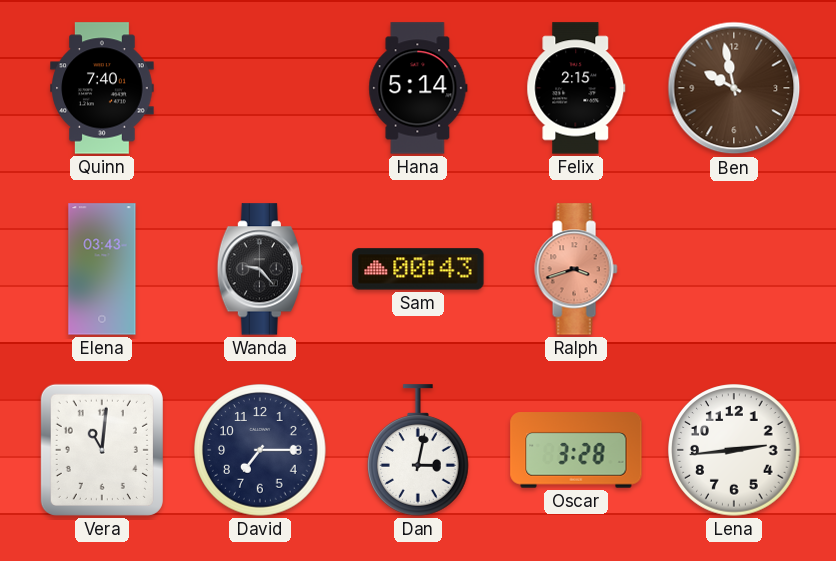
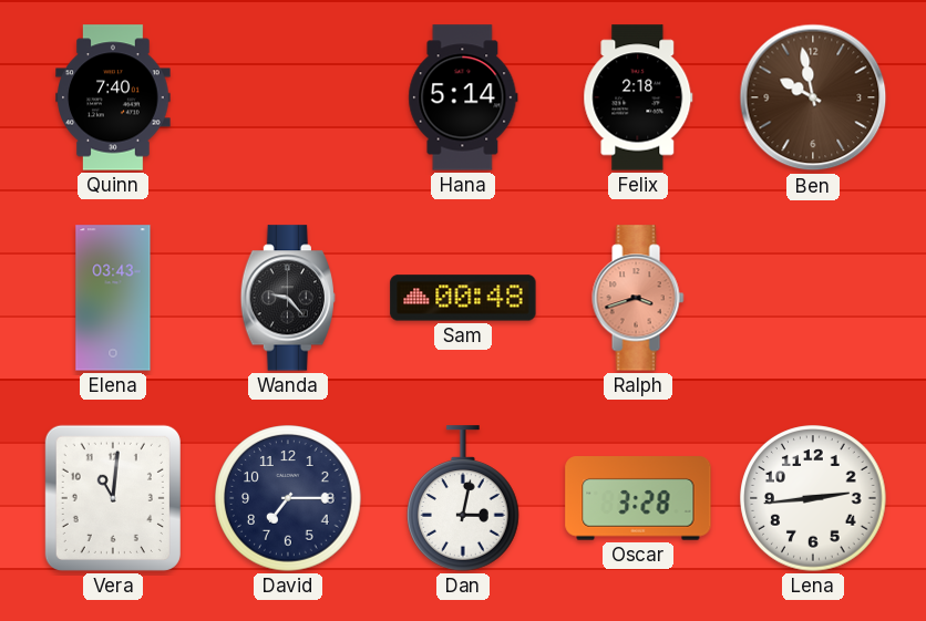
Felix: 2:15 -> 2:18 (638, 97)
Sam: 00:43 -> 00:48 (463, 298)
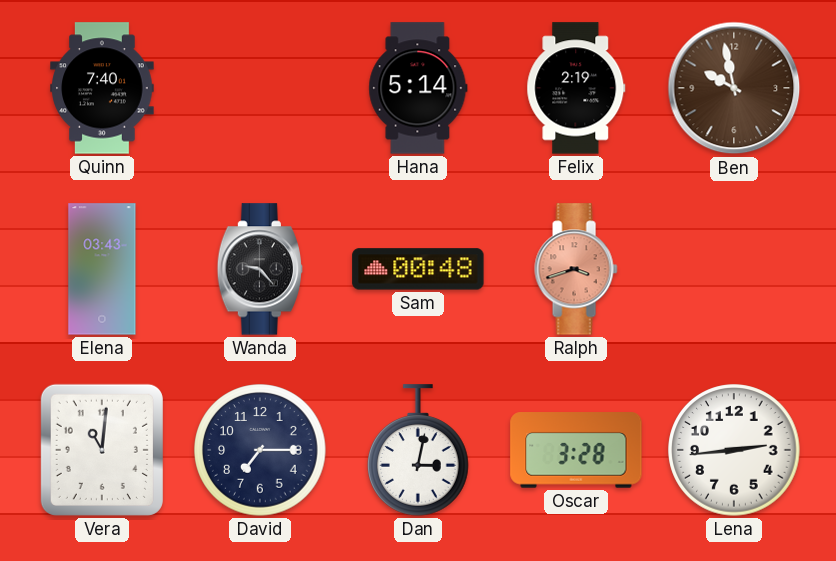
Felix: 2:18 -> 2:19 (576, 88)
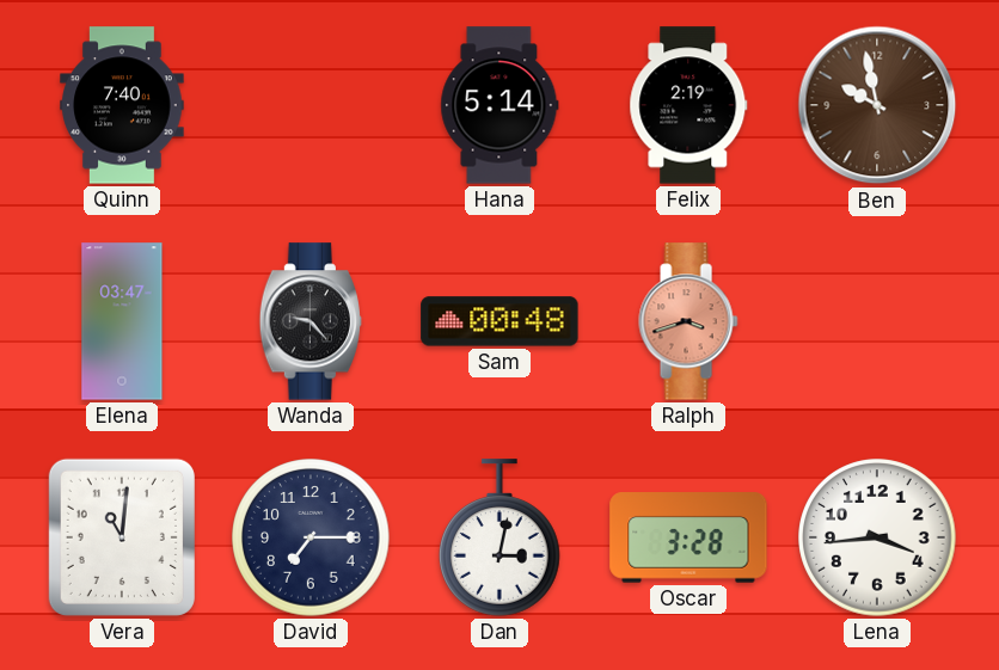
Elena: 03:43 -> 03:47 (122, 321)
Lena: 2:44 -> 3:44 (877, 537)
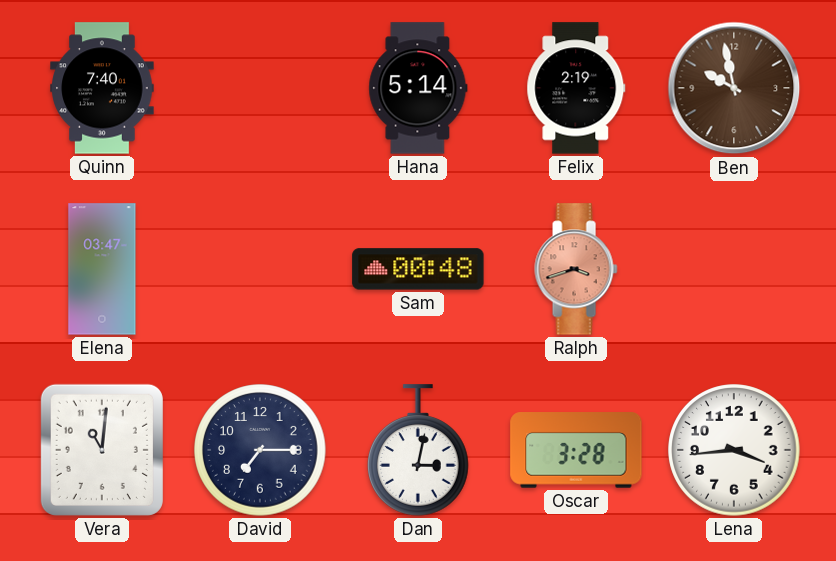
Wanda: 9:23 -> none (309, 321)
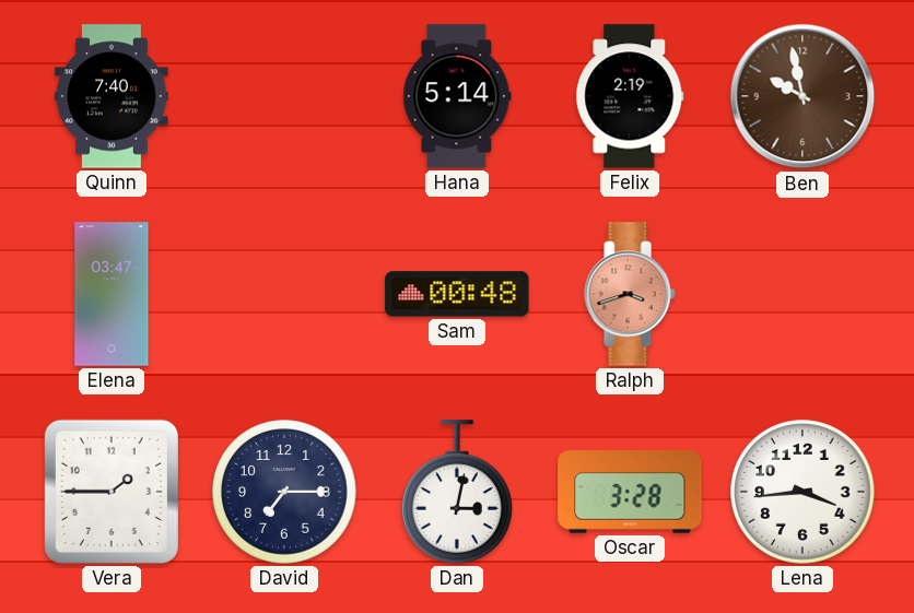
Vera: 11:01 -> 1:45 (112, 492)
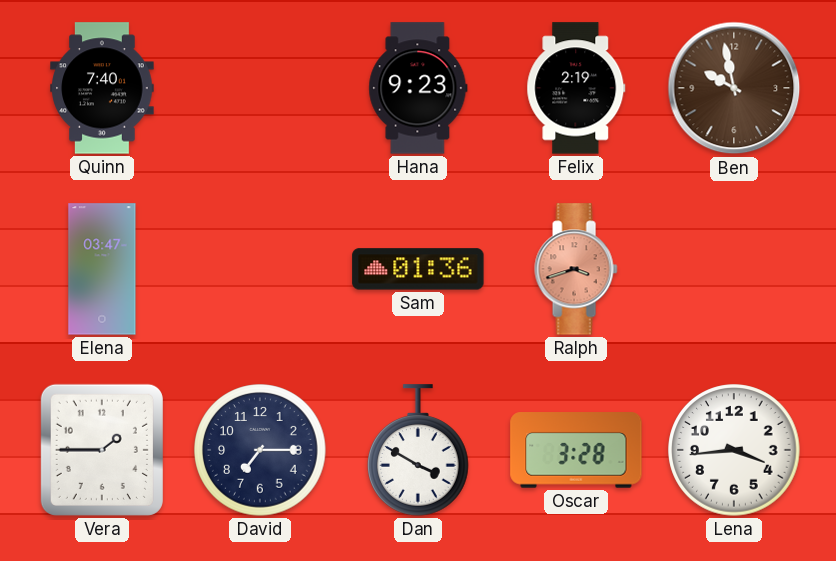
Hana: 5:14 -> 9:23 (418, 88)
Sam: 00:48 -> 01:36 (418, 269)
Dan: 3:02 -> 3:50 (419, 450)
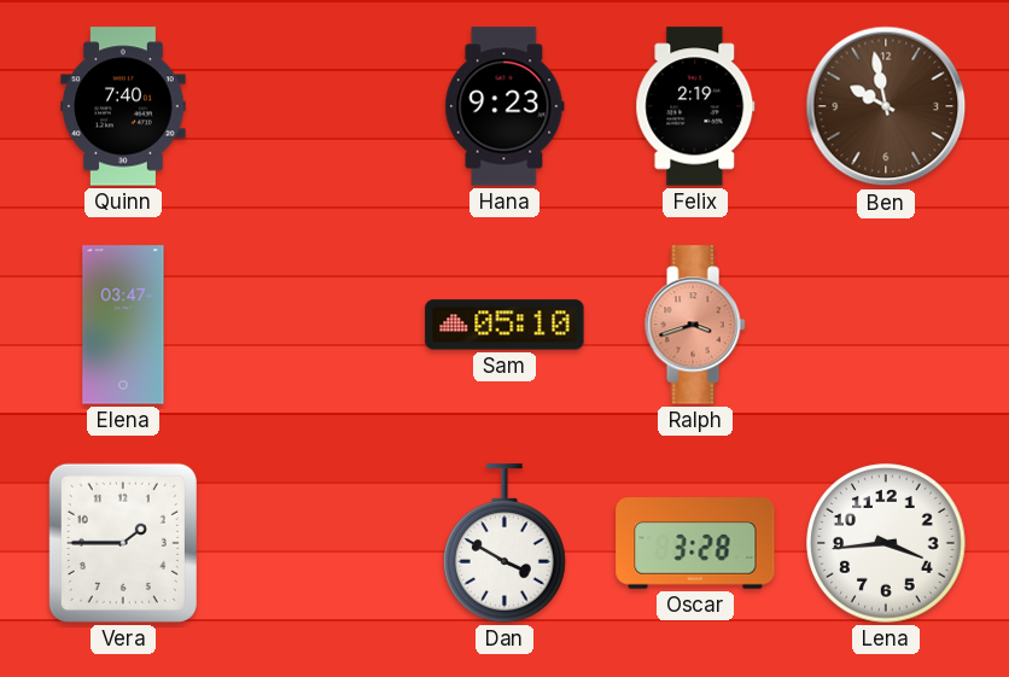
Sam: 01:36 -> 05:10 (505, 325)
David: 7:15 -> none (260, 450)
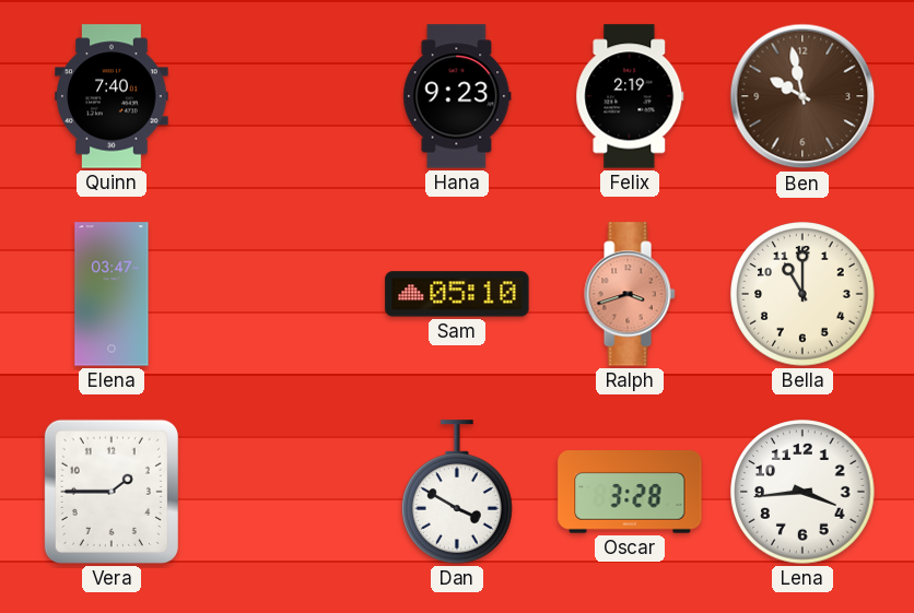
Bella: none -> 11:00 (802, 294)
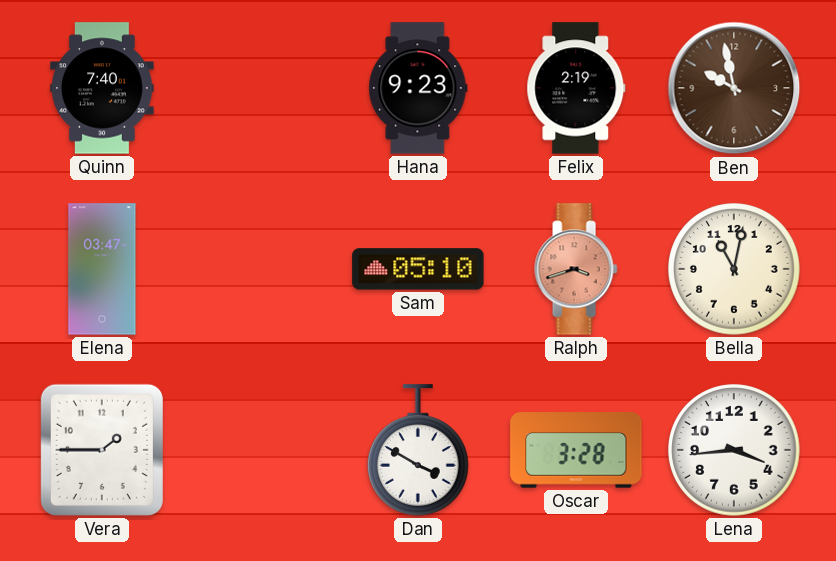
Bella: 11:00 -> 11:02 (734, 269)
